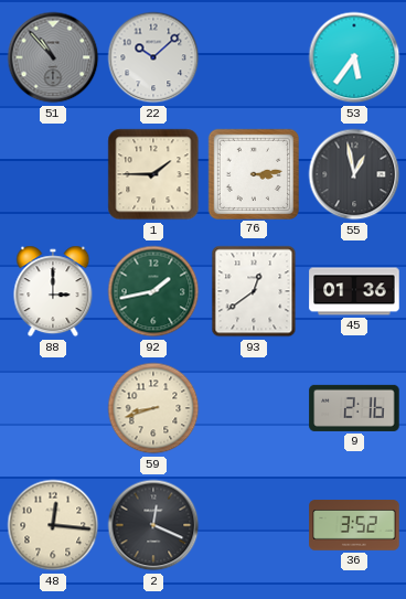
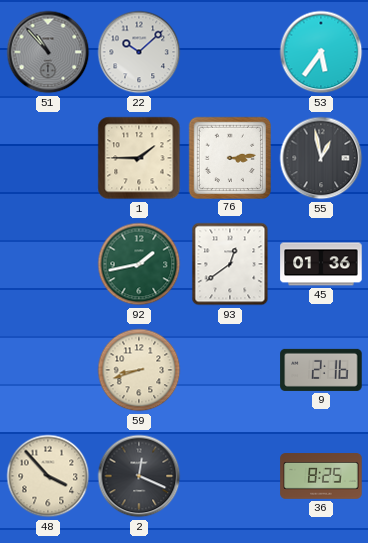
88: 3:00 -> none (53, 291)
48: 12:16 -> 3:53 (48, 476)
36: 3:52 -> 8:25 (321, 476)
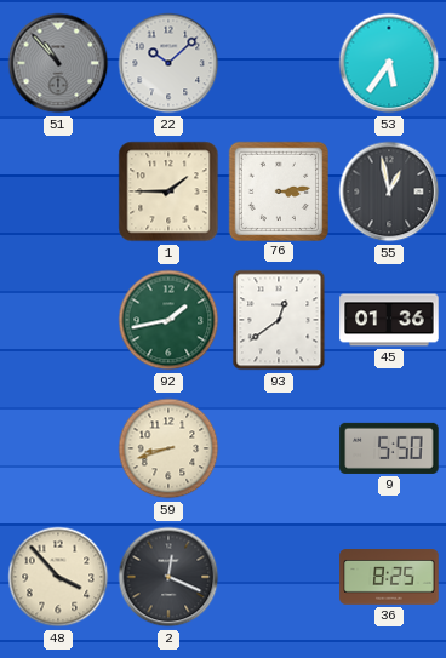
9: 2:16 -> 5:50 (389, 448)
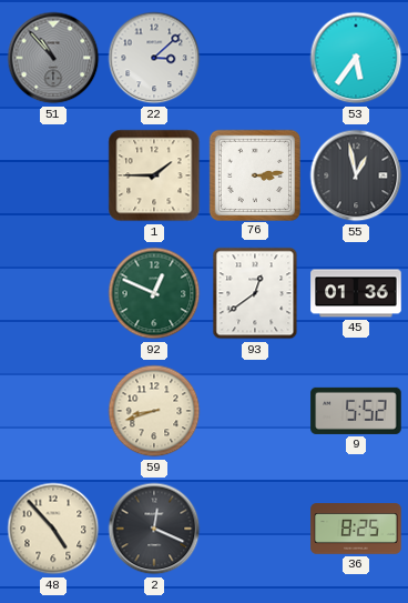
22: 10:08 -> 3:08 (154, 58)
92: 1:43 -> 12:49 (154, 293)
9: 5:50 -> 5:52 (356, 411)
48: 3:53 -> 4:53 (53, 529)
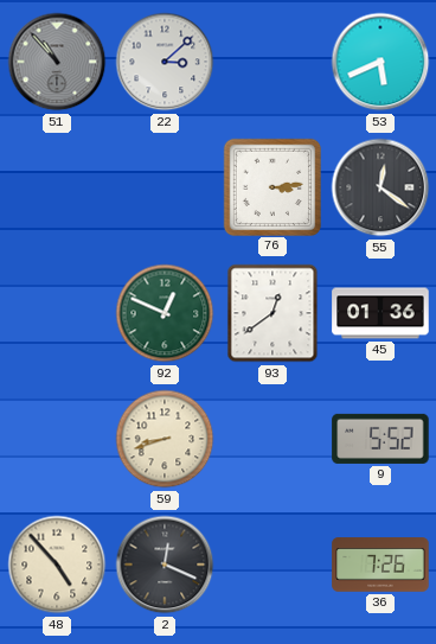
53: 5:36 -> 5:41 (380, 62)
1: 1:45 -> none (154, 175)
55: 12:58 -> 12:21 (380, 187)
36: 8:25 -> 7:26 (380, 565)
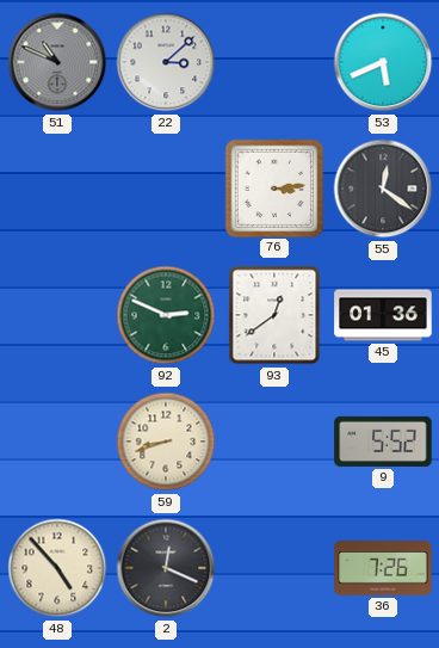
51: 10:53 -> 10:49 (57, 62)
92: 12:49 -> 2:49 (166, 315)
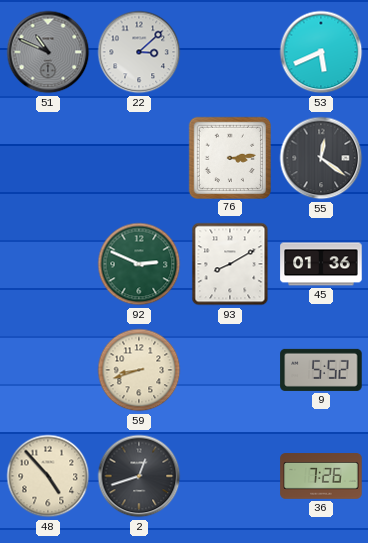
93: 12:39 -> 8:10 (230, 264)
2: 12:19 -> 12:42 (139, 476)
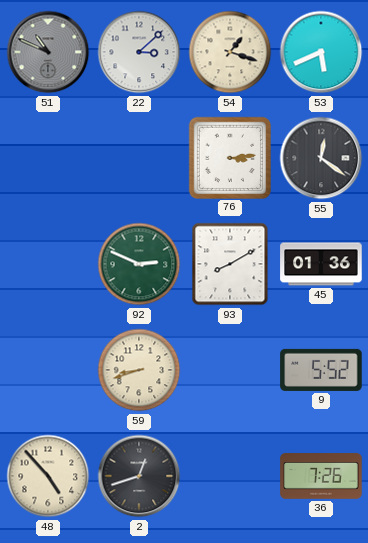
54: none -> 1:18 (230, 52)
